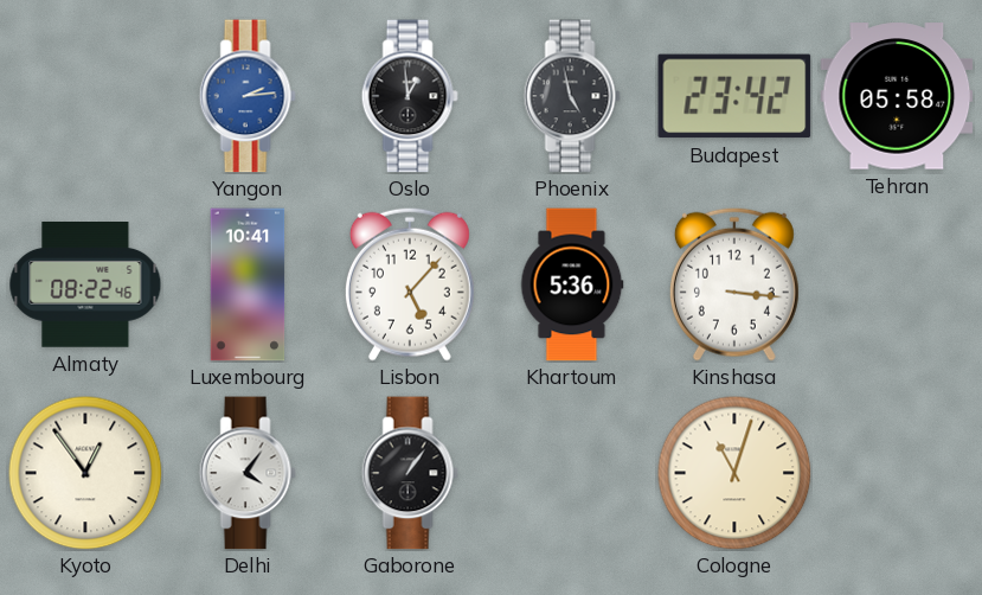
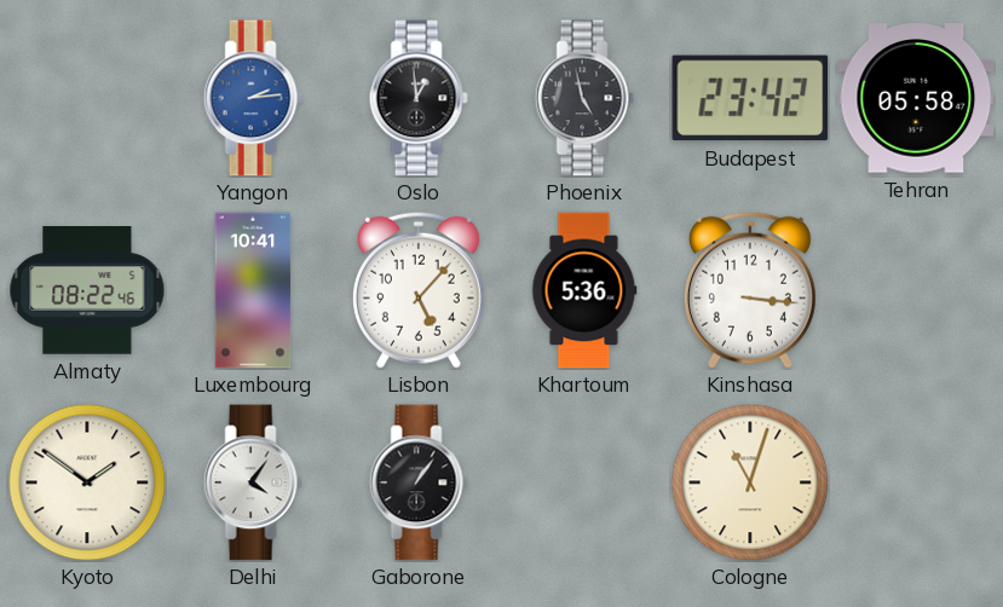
Kyoto: 12:54 -> 1:51 (87, 482)
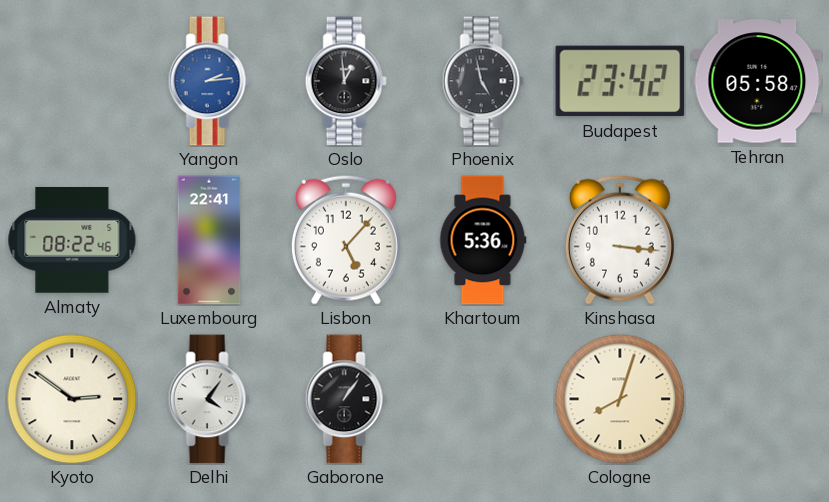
Luxembourg: 10:41 -> 22:41 (209, 240)
Kyoto: 1:51 -> 2:51 (72, 399)
Cologne: 11:03 -> 8:03 (620, 399)
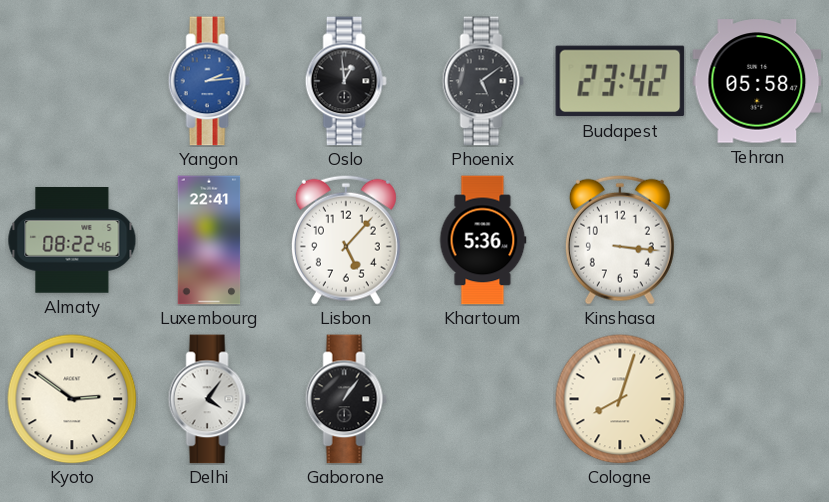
Phoenix: 4:58 -> 5:09 (483, 81)
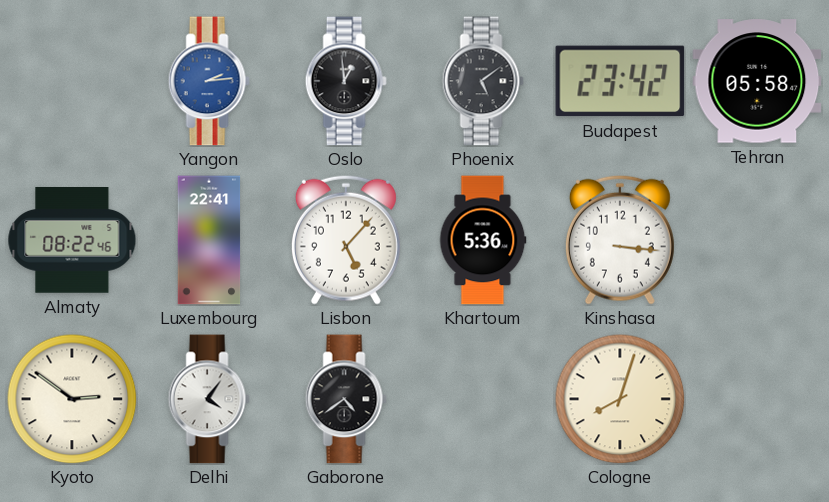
Gaborone: 1:06 -> 4:39 (346, 399)
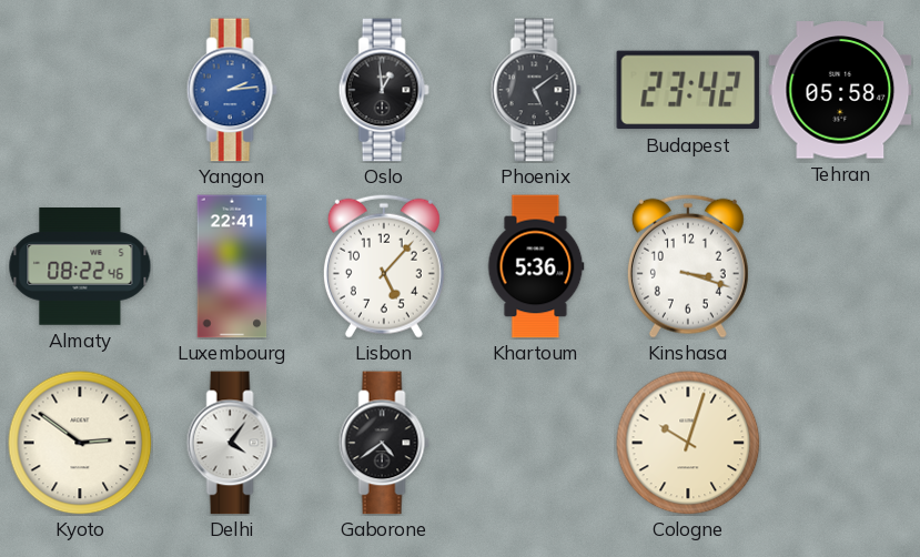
Kinshasa: 3:16 -> 3:18 (688, 266)
Cologne: 8:03 -> 10:03 (688, 443)
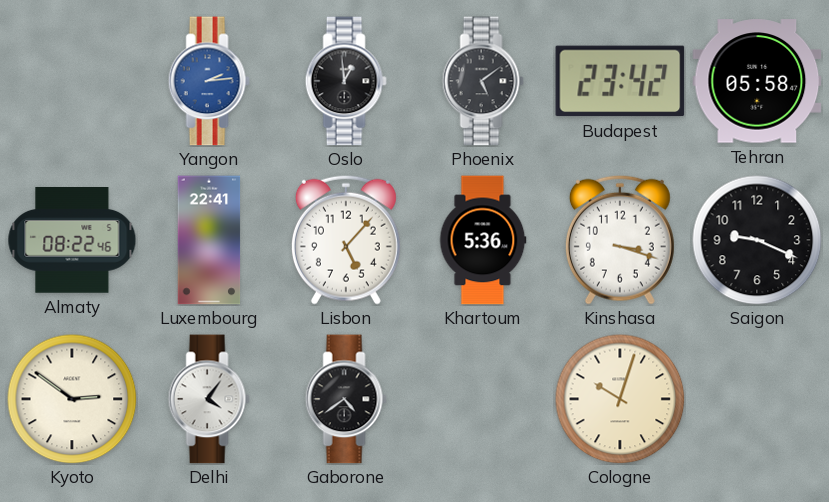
Saigon: none -> 9:19 (757, 240)
